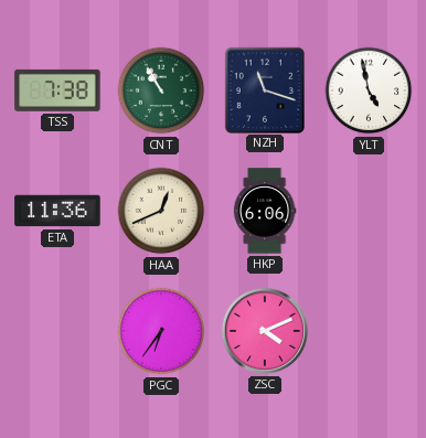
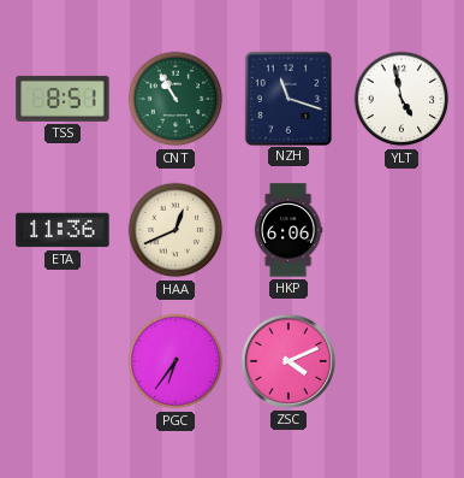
TSS: 7:38 -> 8:51 (63, 99)
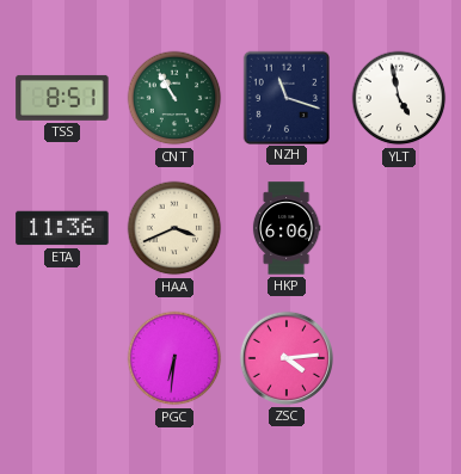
HAA: 12:41 -> 3:41 (174, 228)
PGC: 6:36 -> 6:31 (174, 358)
ZSC: 4:11 -> 4:14 (287, 358)
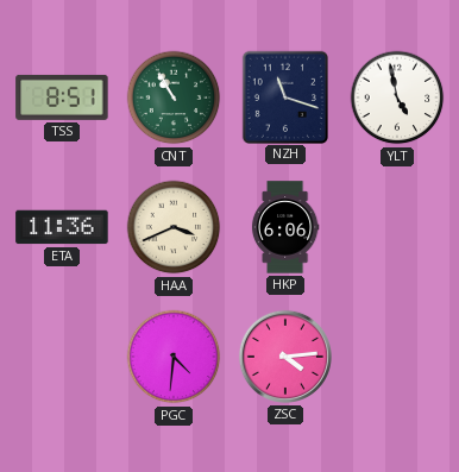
PGC: 6:31 -> 4:31 (174, 357)
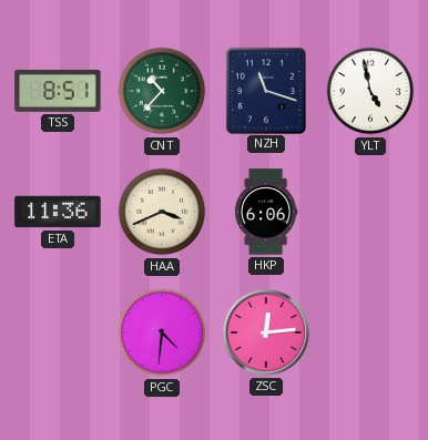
CNT: 10:55 -> 10:37 (162, 91)
ZSC: 4:14 -> 12:14 (266, 332)
